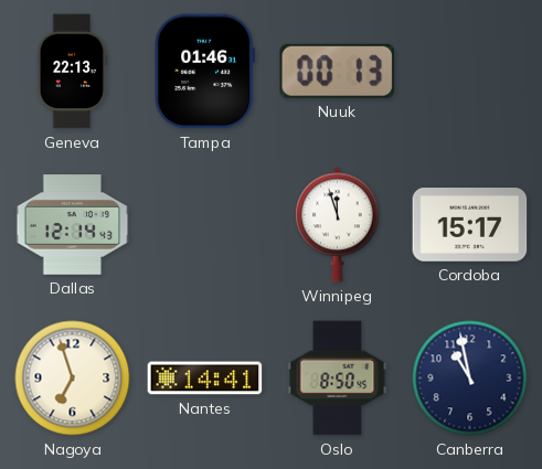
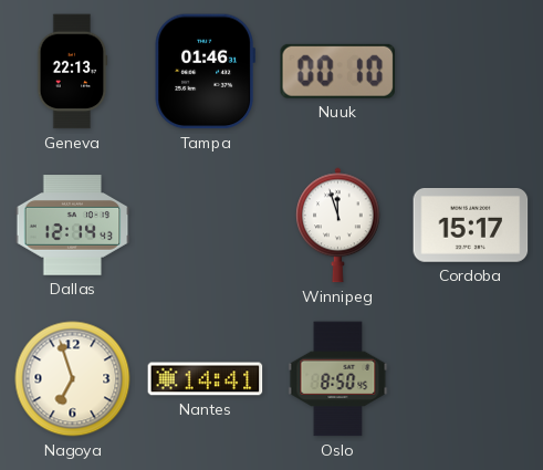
Nuuk: 00:13 -> 00:10 (338, 71)
Canberra: 10:58 -> none (470, 379)
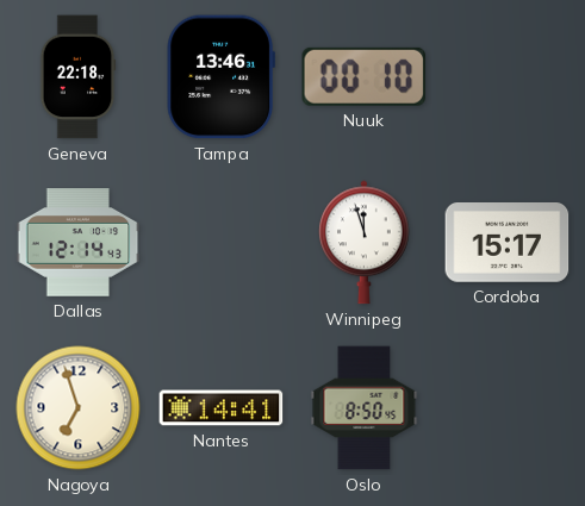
Geneva: 22:13 -> 22:18 (77, 77)
Tampa: 01:46 -> 13:46 (220, 77)
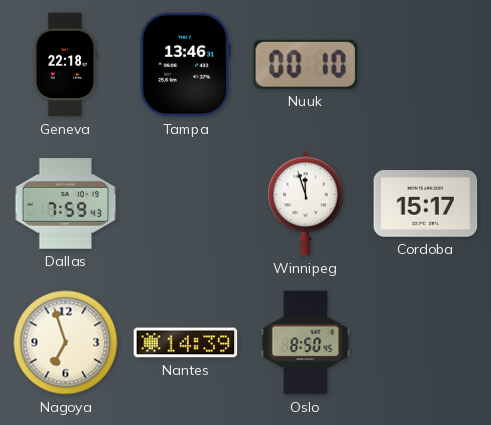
Dallas: 12:14 -> 7:59 (66, 204)
Nantes: 14:41 -> 14:39 (186, 343)
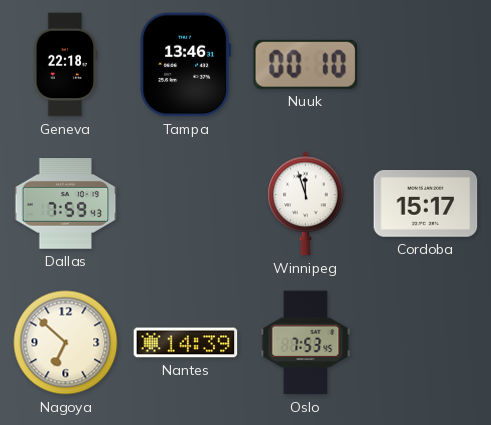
Nagoya: 6:57 -> 6:52 (66, 343)
Oslo: 8:50 -> 7:53 (306, 343)
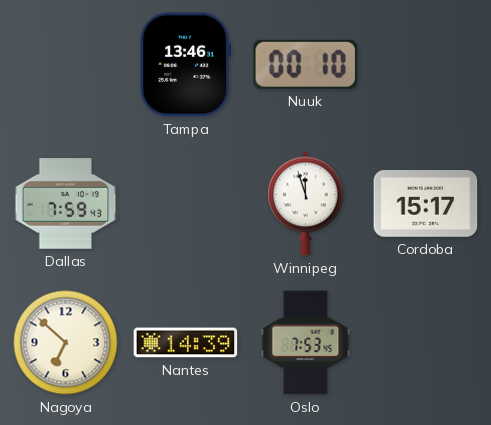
Geneva: 22:18 -> none (65, 65)
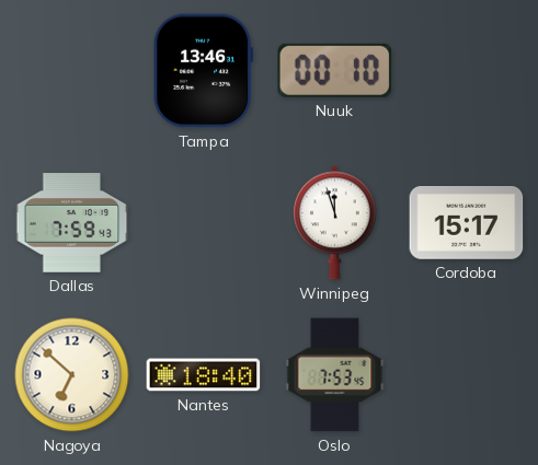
Nantes: 14:39 -> 18:40 (204, 375)
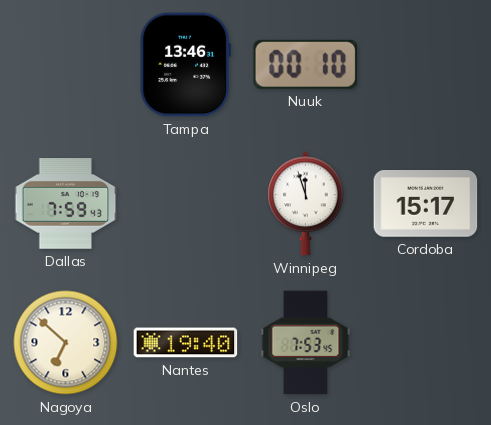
Nantes: 18:40 -> 19:40 (186, 343)
